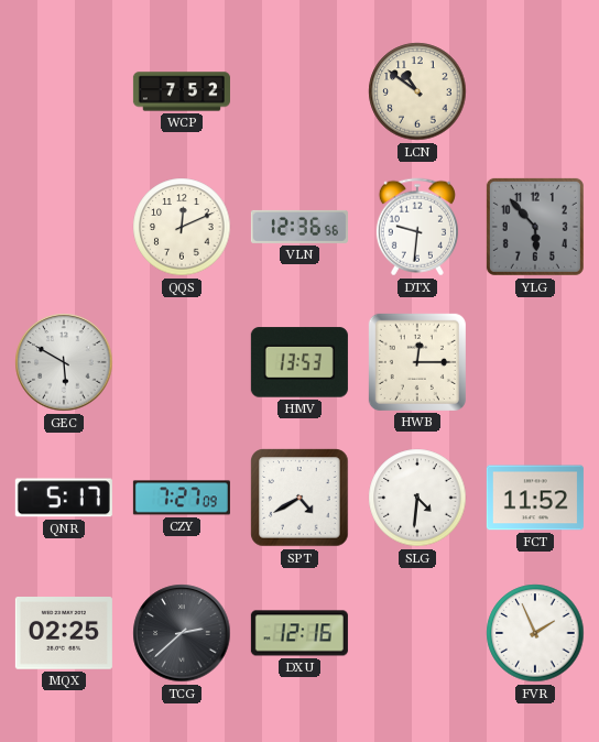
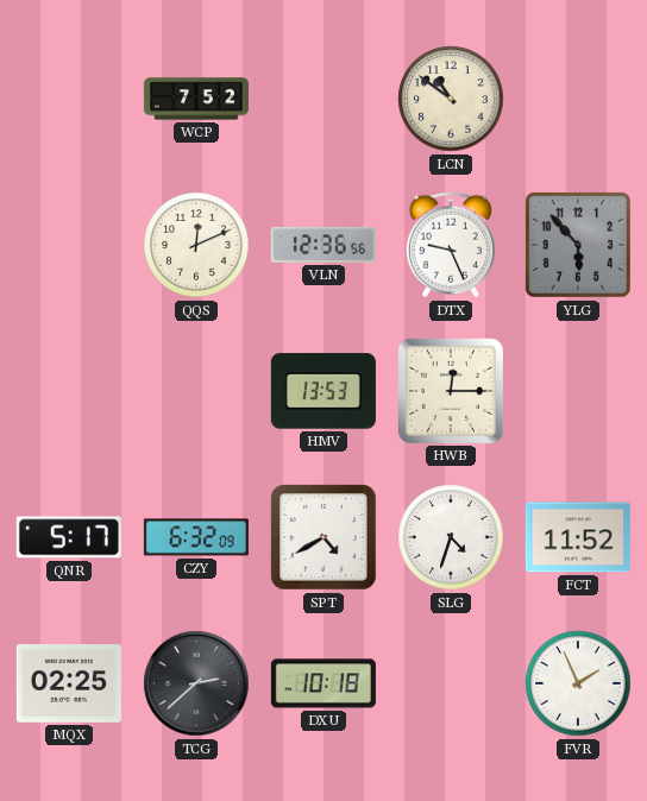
DTX: 9:31 -> 9:26 (451, 245)
GEC: 5:50 -> none (64, 362)
CZY: 7:27 -> 6:32 (196, 537)
SLG: 4:31 -> 4:33 (451, 537)
DXU: 12:16 -> 10:18 (323, 683)
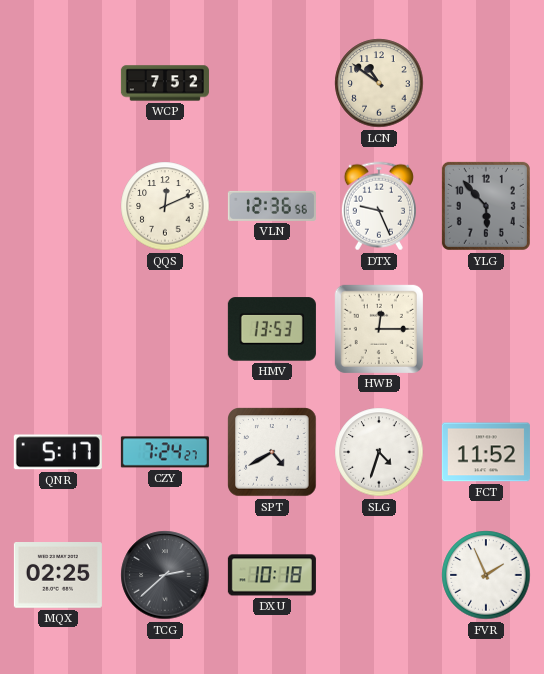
CZY: 6:32 -> 7:24 (165, 452)
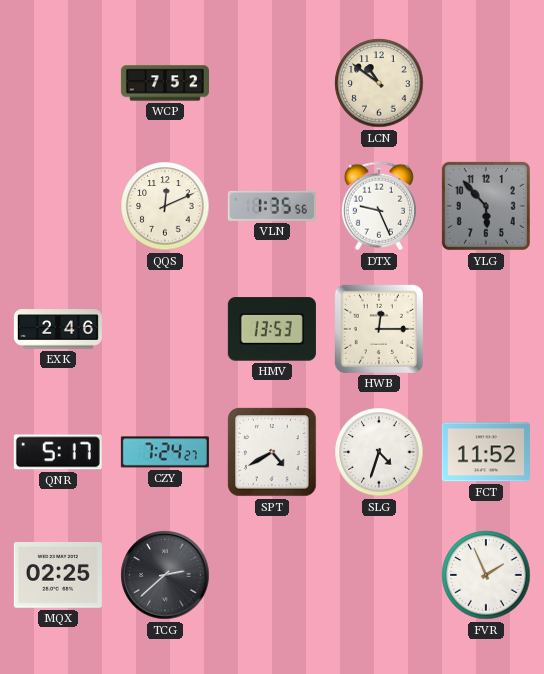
VLN: 12:36 -> 1:35 (272, 206)
EXK: none -> 2:46 (58, 329)
DXU: 10:18 -> none (272, 575)
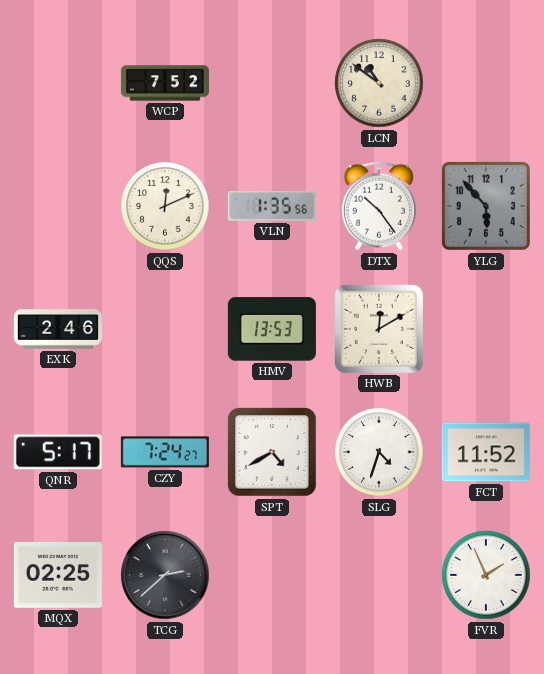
DTX: 9:26 -> 10:24 (379, 206)
HWB: 12:15 -> 12:10 (379, 329)
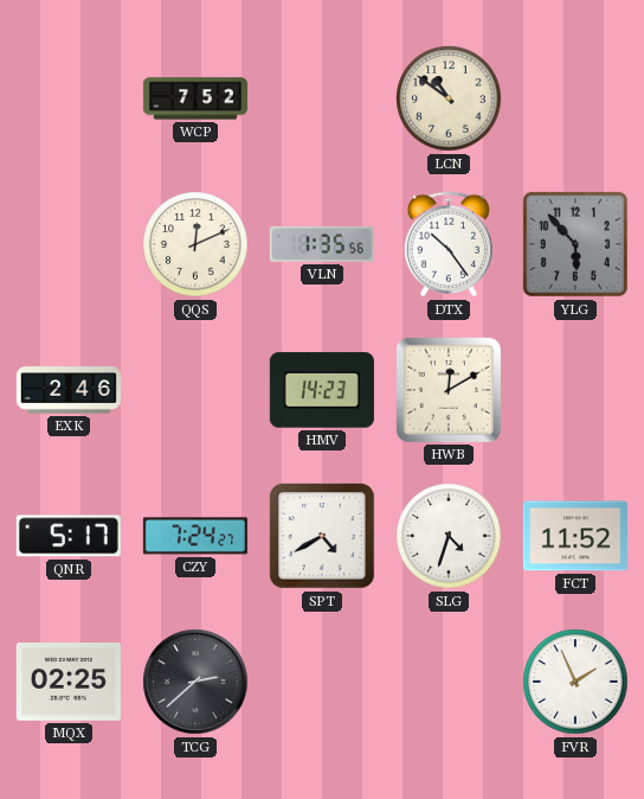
HMV: 13:53 -> 14:23 (322, 390)
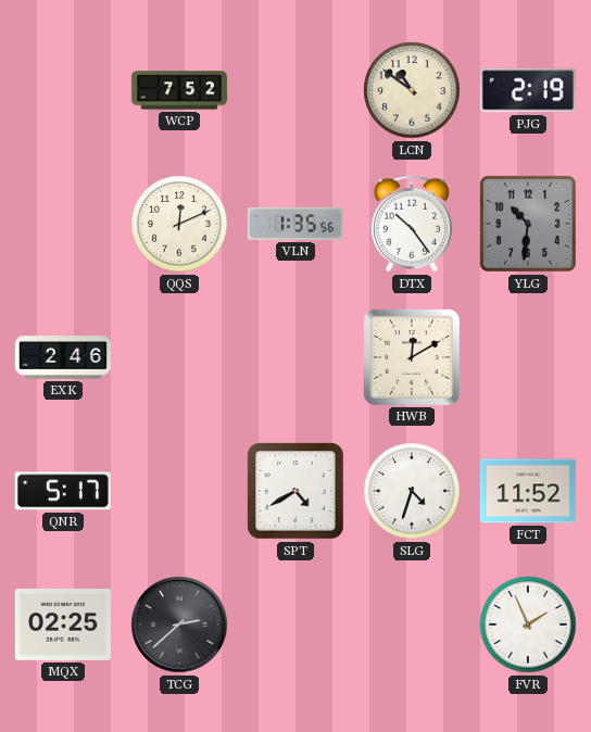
PJG: none -> 2:19 (528, 90)
YLG: 5:53 -> 10:31 (528, 224)
HMV: 14:23 -> none (322, 390)
CZY: 7:24 -> none (195, 536)
